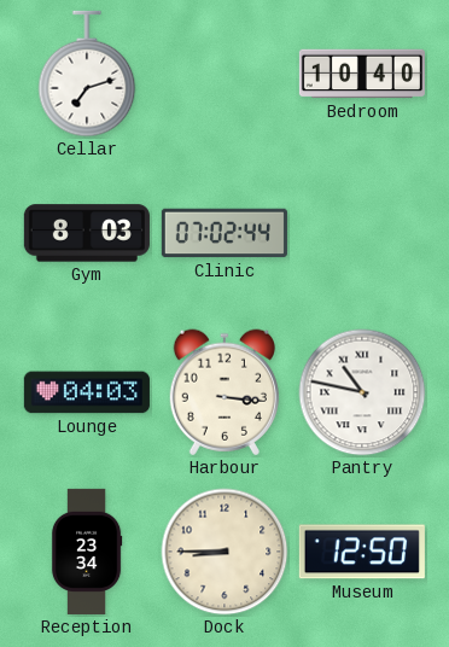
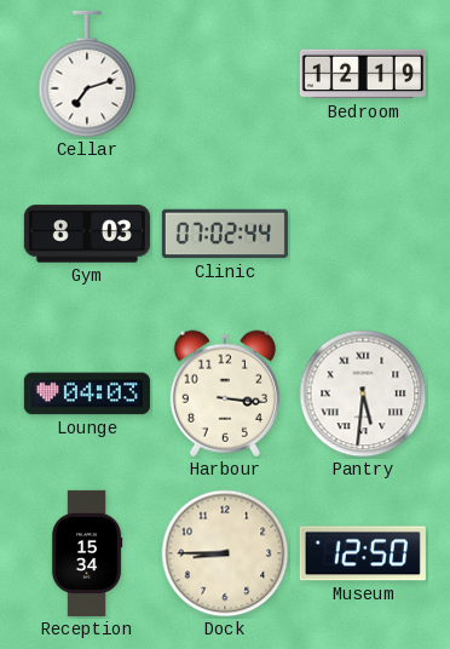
Bedroom: 10:40 -> 12:19 (363, 74)
Pantry: 10:47 -> 5:31 (363, 394)
Reception: 23:34 -> 15:34 (87, 553)
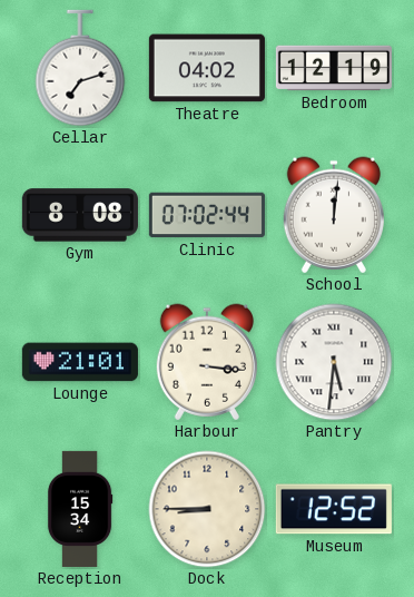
Theatre: none -> 04:02 (207, 68)
Gym: 8:03 -> 8:08 (80, 215)
School: none -> 12:01 (334, 215)
Lounge: 04:03 -> 21:01 (80, 362)
Museum: 12:50 -> 12:52 (334, 509)
